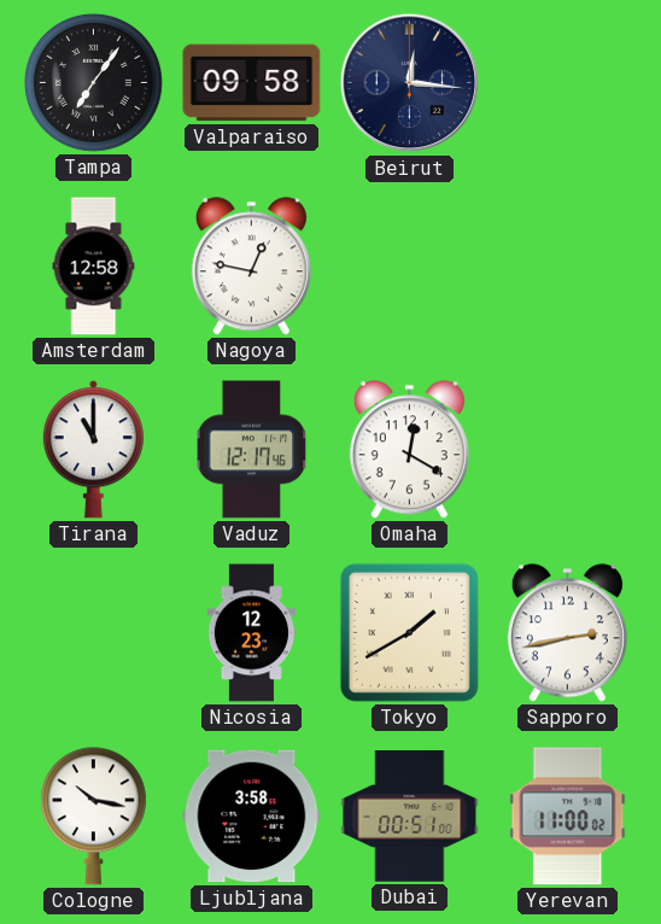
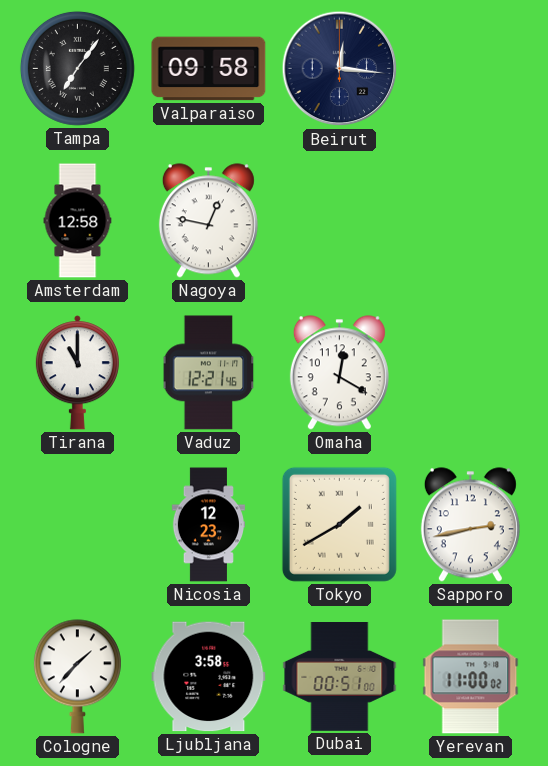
Vaduz: 12:17 -> 12:21 (209, 373)
Cologne: 10:17 -> 1:37 (77, 677)
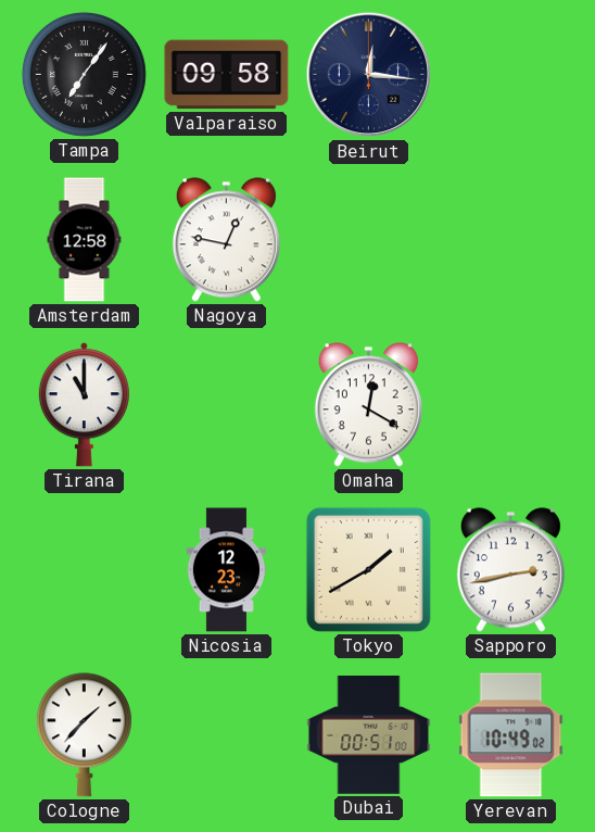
Vaduz: 12:21 -> none (209, 373)
Ljubljana: 3:58 -> none (209, 677)
Yerevan: 11:00 -> 10:49 (511, 735)
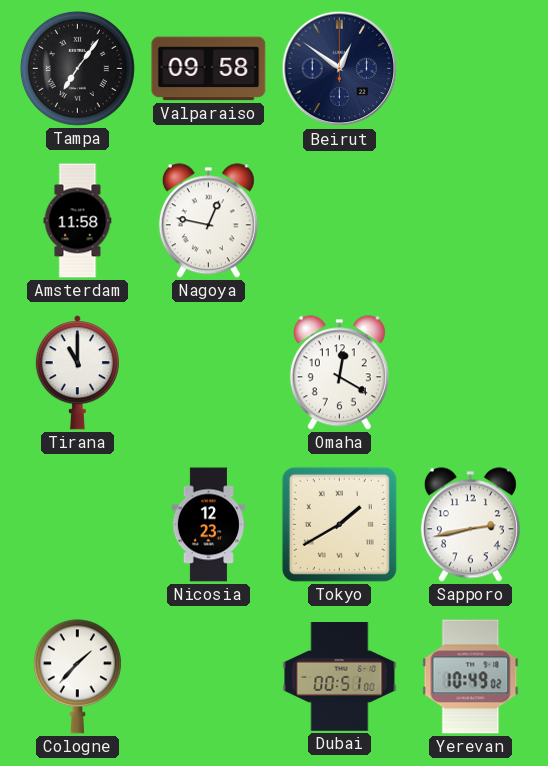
Beirut: 12:16 -> 12:51 (340, 69)
Amsterdam: 12:58 -> 11:58 (78, 221)
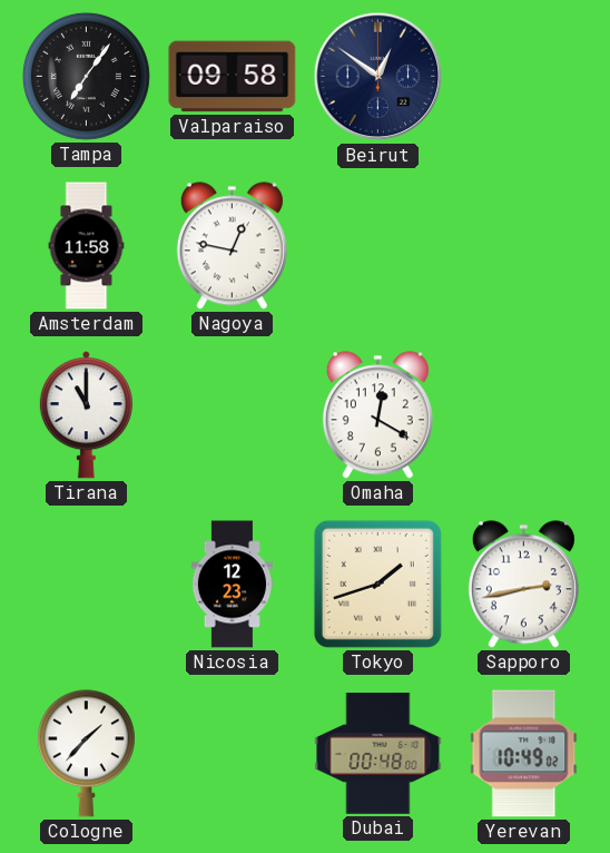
Tokyo: 1:40 -> 1:42 (377, 584)
Dubai: 00:51 -> 00:48 (378, 754)
